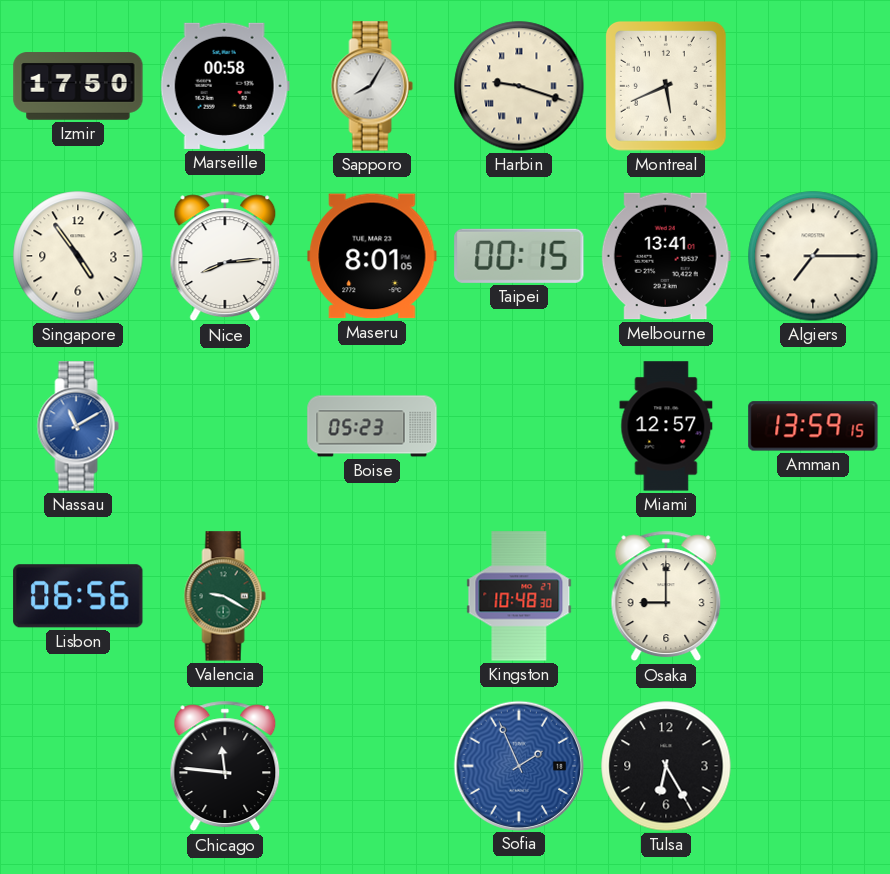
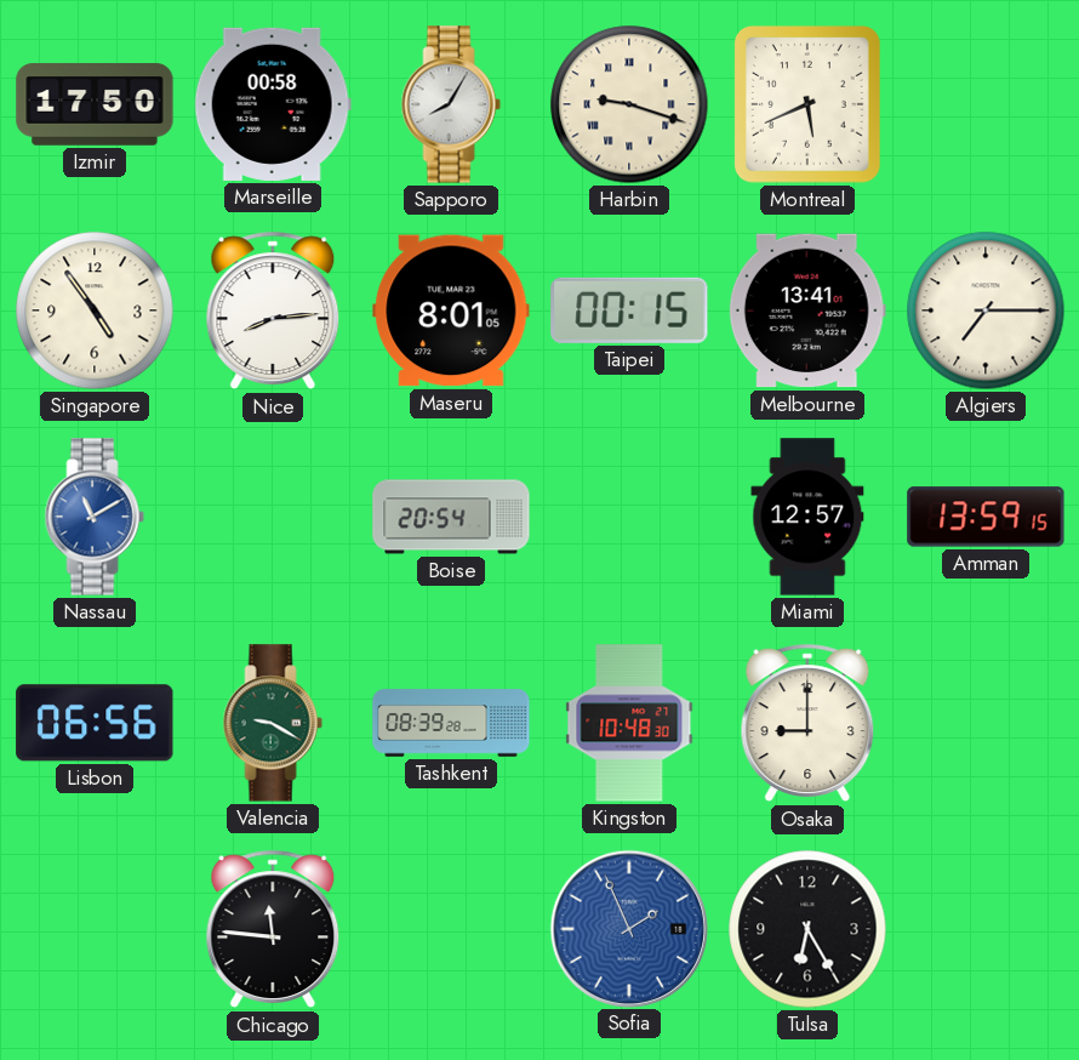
Boise: 05:23 -> 20:54 (451, 517)
Tashkent: none -> 08:39 (451, 723)
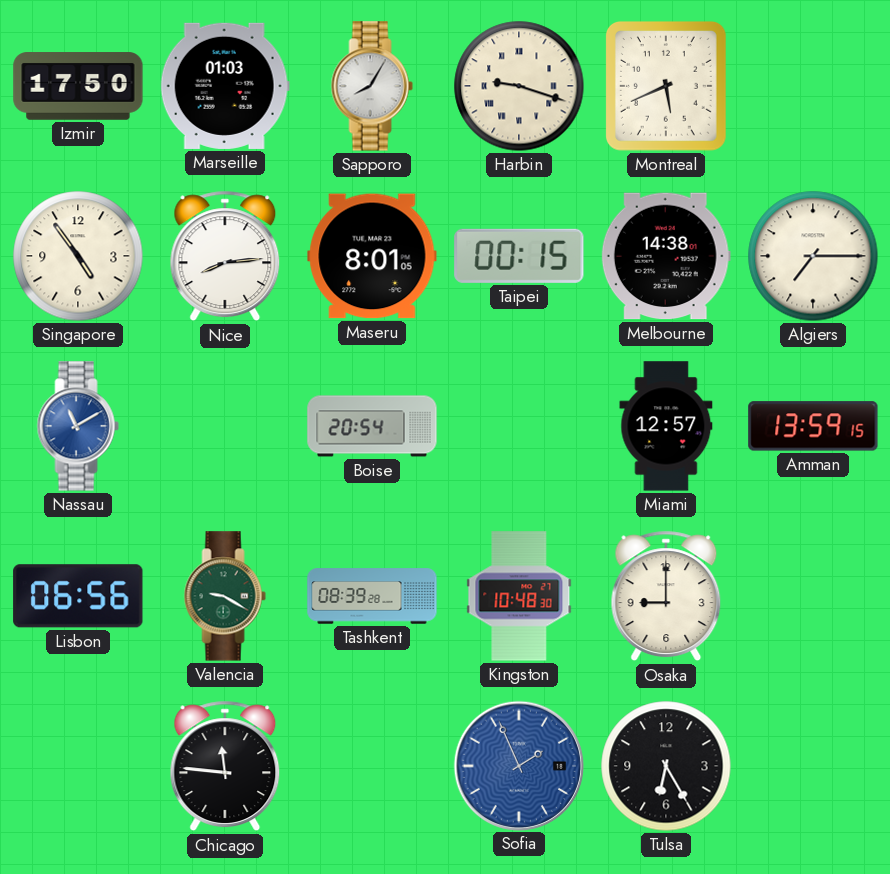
Marseille: 00:58 -> 01:03 (225, 86)
Melbourne: 13:41 -> 14:38 (666, 256)
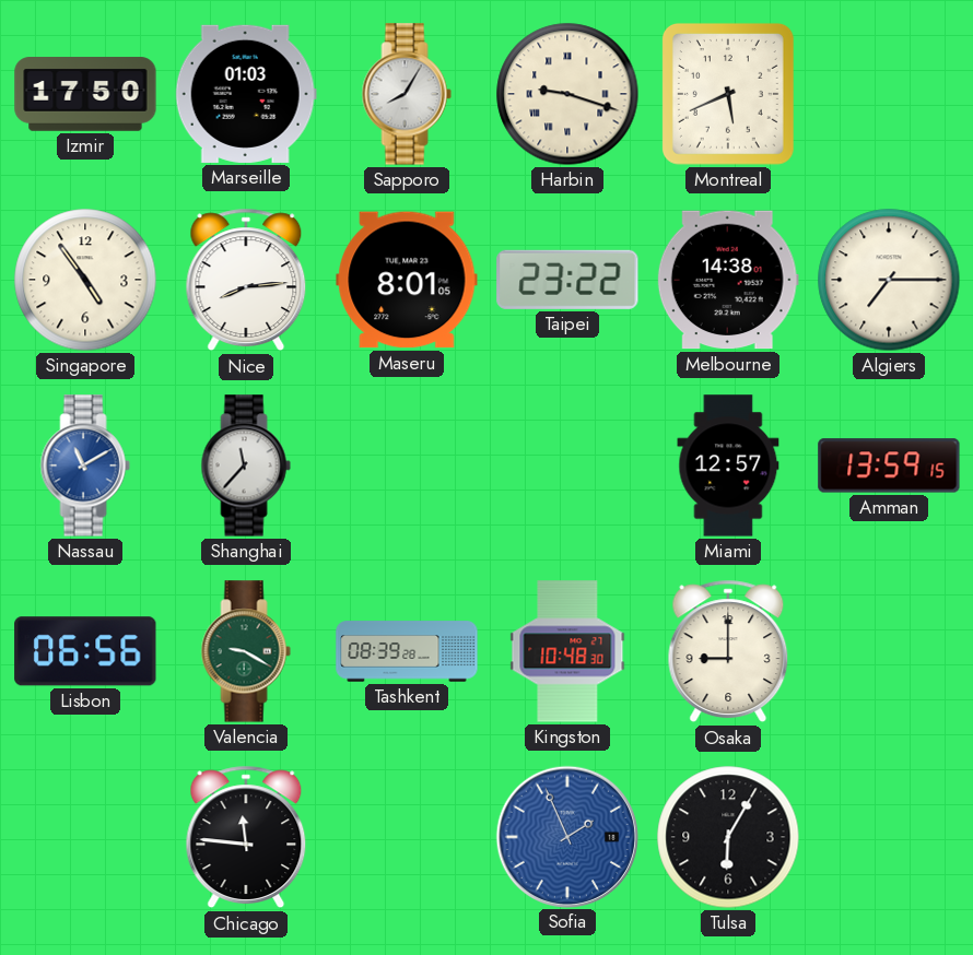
Taipei: 00:15 -> 23:22 (567, 280)
Shanghai: none -> 11:37 (246, 465)
Boise: 20:54 -> none (372, 426)
Tulsa: 6:25 -> 6:05 (728, 837)
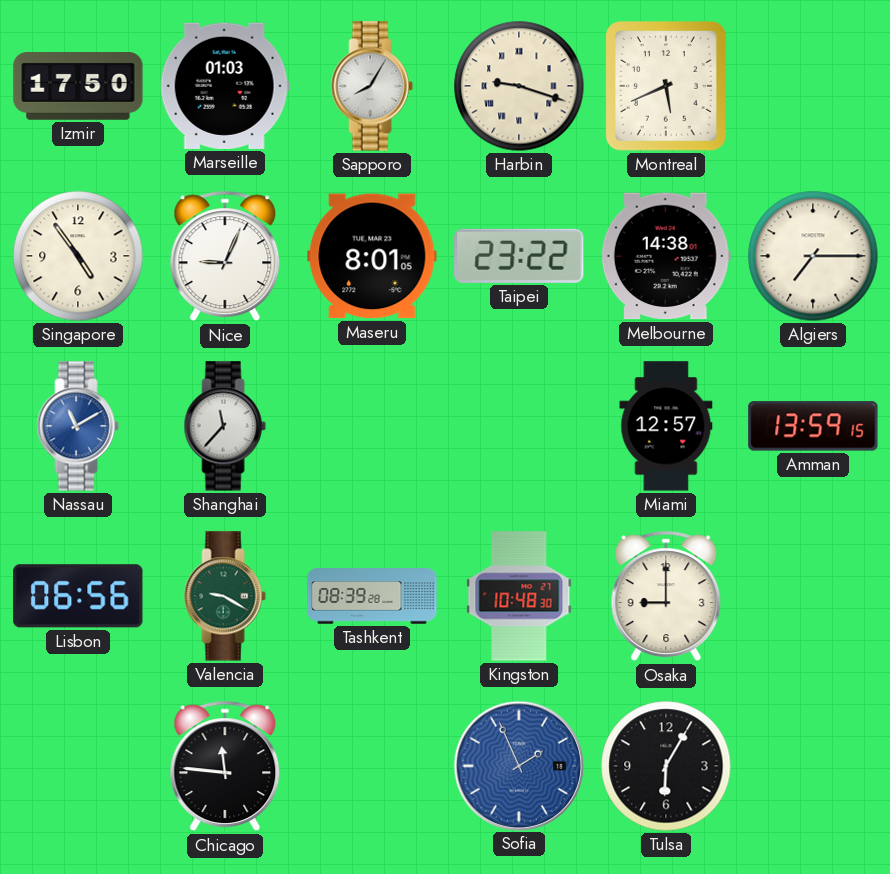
Nice: 8:14 -> 9:04 (225, 256)
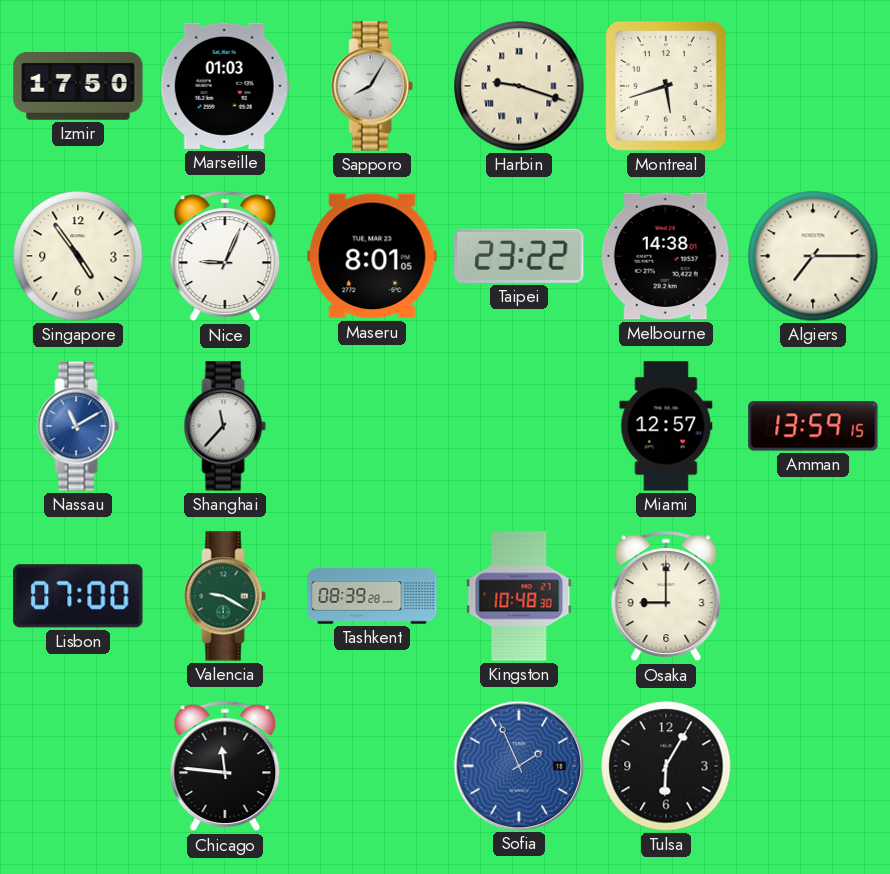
Montreal: 5:41 -> 5:42 (666, 86)
Lisbon: 06:56 -> 07:00 (78, 596)
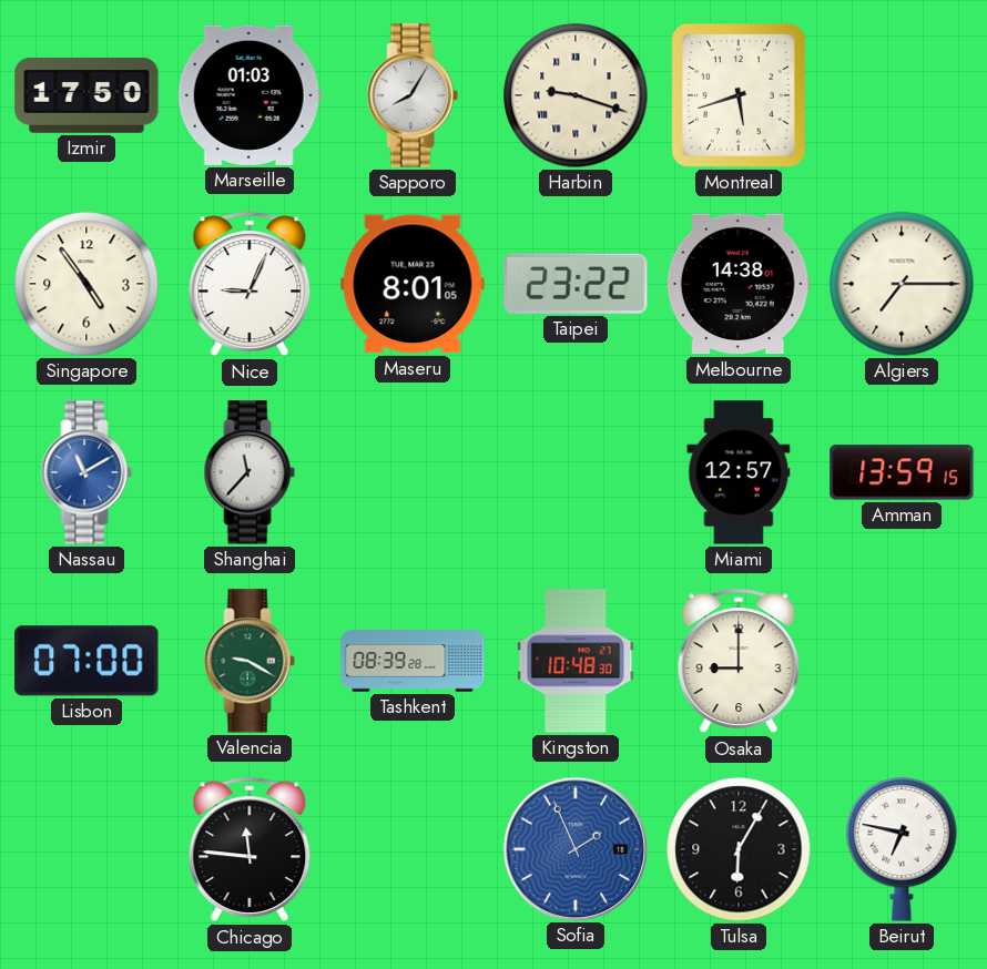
Beirut: none -> 6:47 (902, 849)
